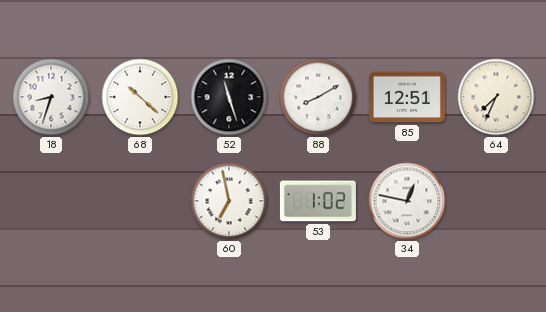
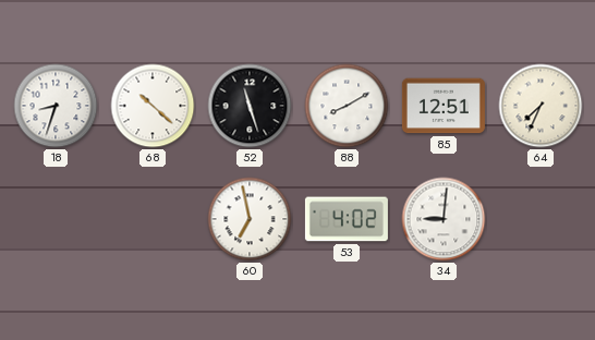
53: 1:02 -> 4:02 (347, 219)
34: 12:47 -> 9:01 (444, 219)
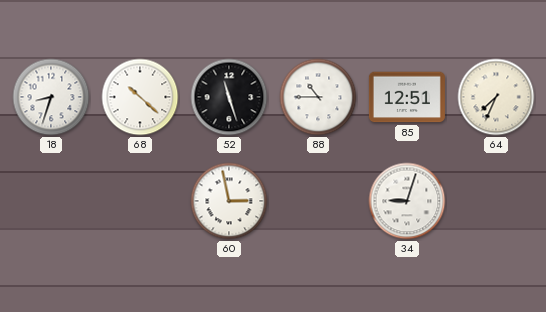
88: 8:10 -> 10:45 (318, 97)
60: 6:58 -> 2:58 (229, 201)
53: 4:02 -> none (347, 219)
34: 9:01 -> 9:03 (407, 201)
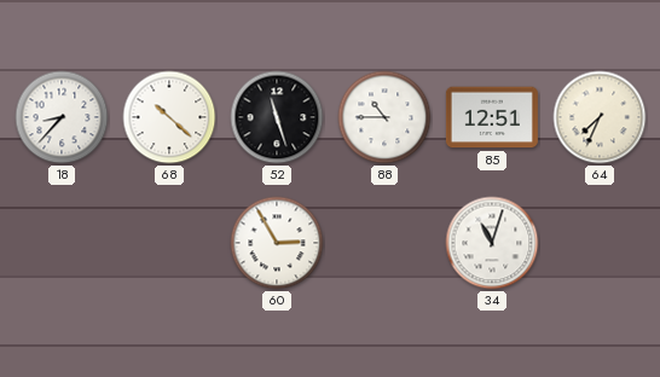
18: 8:33 -> 8:37 (62, 117)
60: 2:58 -> 2:55 (277, 243)
34: 9:03 -> 11:03 (492, 243)
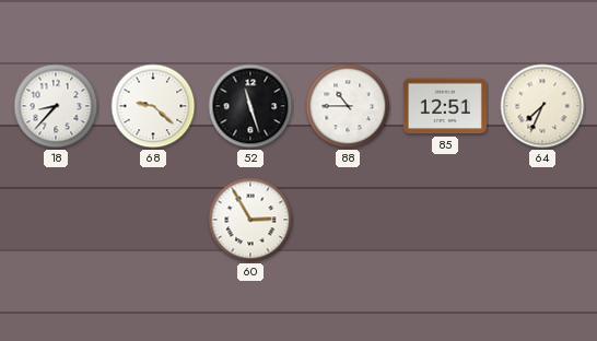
68: 10:22 -> 9:22 (153, 106)
34: 11:03 -> none (492, 243)
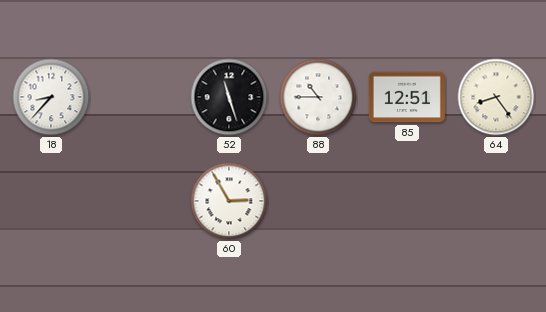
68: 9:22 -> none (153, 106)
64: 7:34 -> 8:24 (496, 97)
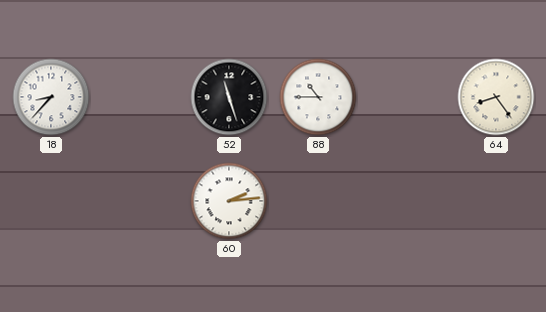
85: 12:51 -> none (407, 97)
60: 2:55 -> 2:14 (229, 201)
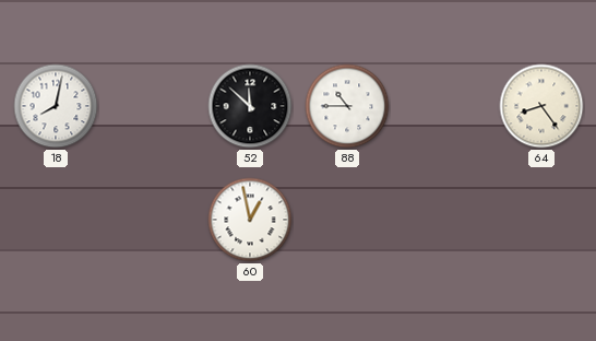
18: 8:37 -> 8:02 (56, 106)
52: 11:27 -> 11:52 (250, 106)
60: 2:14 -> 12:58 (250, 220)
